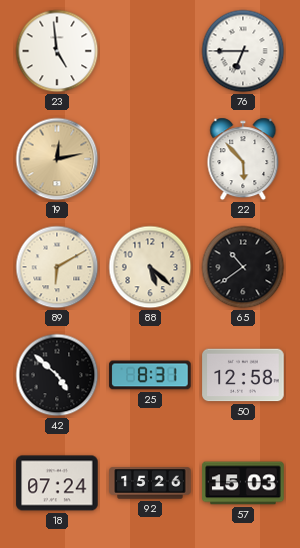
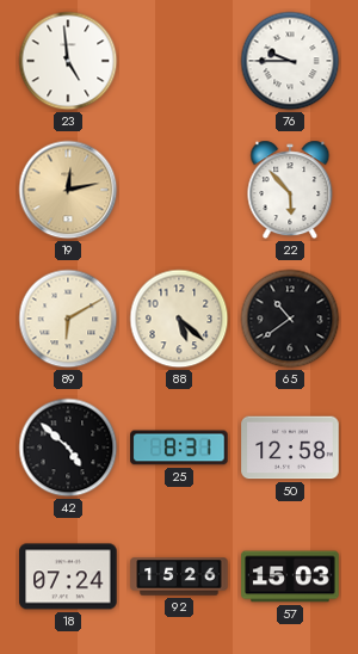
76: 6:45 -> 9:45 (290, 61)
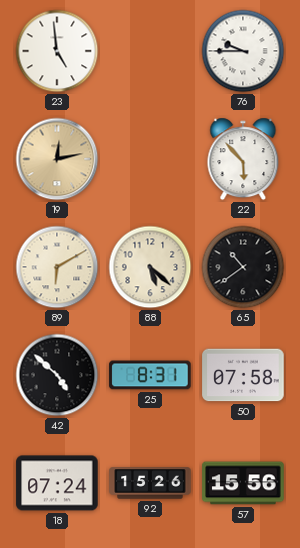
50: 12:58 -> 07:58 (243, 375)
57: 15:03 -> 15:56 (243, 483)
